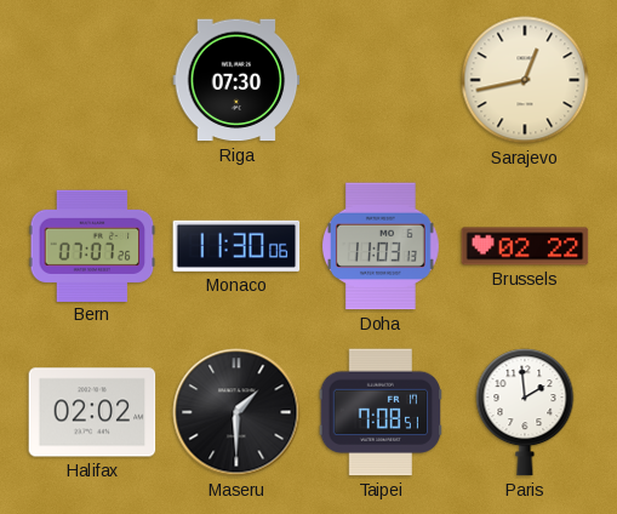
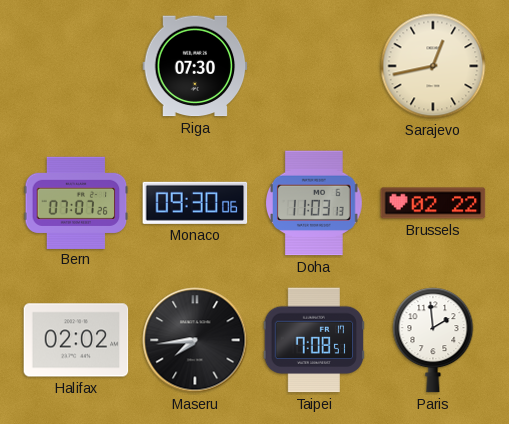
Monaco: 11:30 -> 09:30 (195, 203)
Maseru: 1:30 -> 7:44 (195, 340)
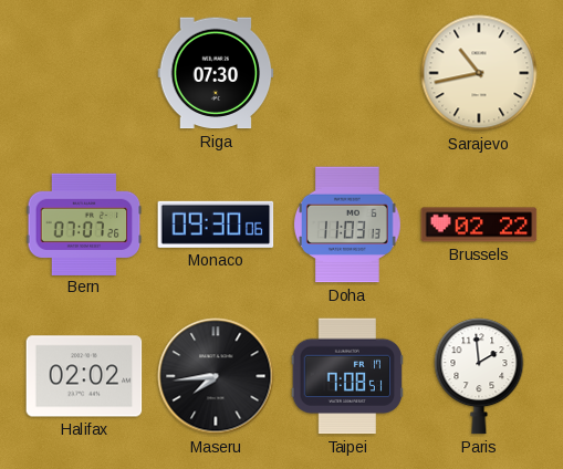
Sarajevo: 12:43 -> 10:43 (479, 73)
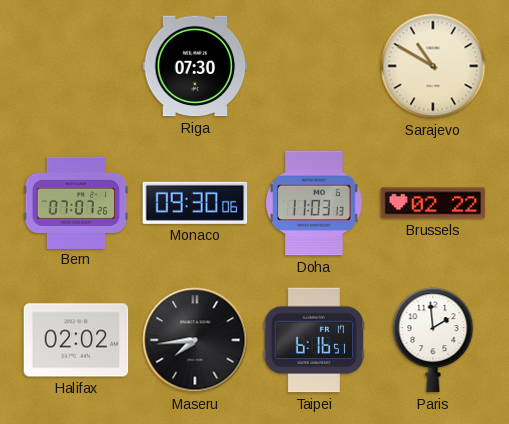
Sarajevo: 10:43 -> 10:50 (433, 66)
Taipei: 7:08 -> 6:16 (314, 340)
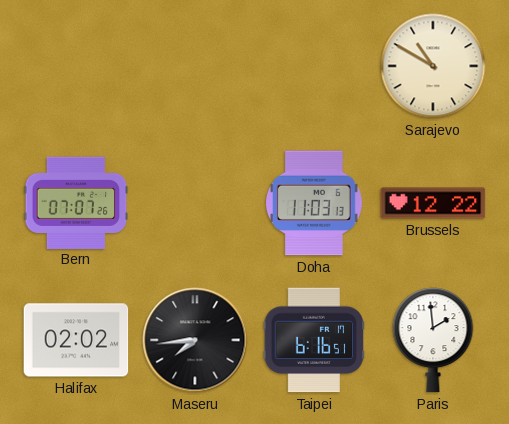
Riga: 07:30 -> none (195, 66)
Monaco: 09:30 -> none (195, 203)
Brussels: 02:22 -> 12:22 (433, 203)
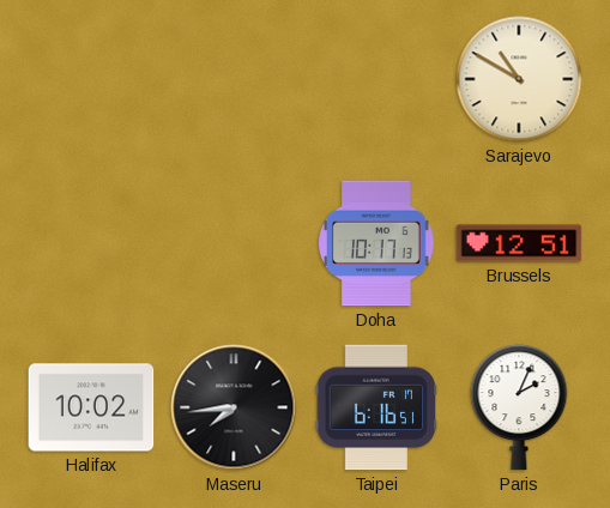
Bern: 07:07 -> none (76, 202)
Doha: 11:03 -> 10:17 (376, 243)
Brussels: 12:22 -> 12:51 (519, 243)
Halifax: 02:02 -> 10:02 (91, 407)
Paris: 1:59 -> 2:04 (519, 407)
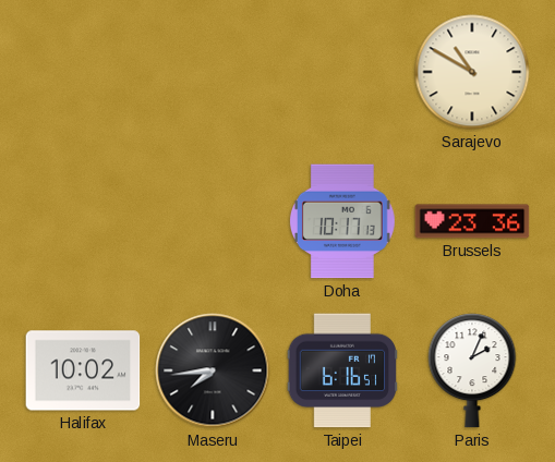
Brussels: 12:51 -> 23:36 (472, 221)
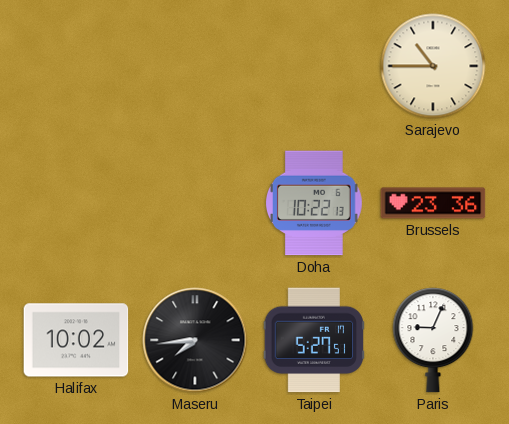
Sarajevo: 10:50 -> 10:45 (433, 66)
Doha: 10:17 -> 10:22 (314, 203)
Taipei: 6:16 -> 5:27 (314, 340)
Paris: 2:04 -> 9:04 (433, 340)
